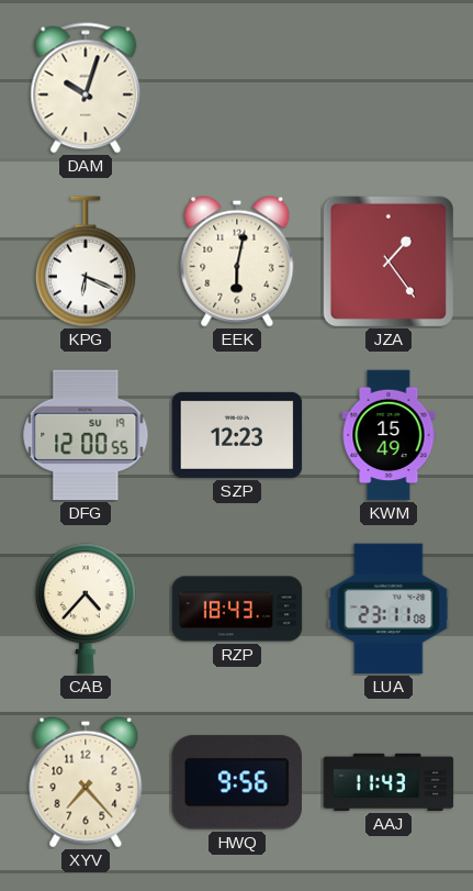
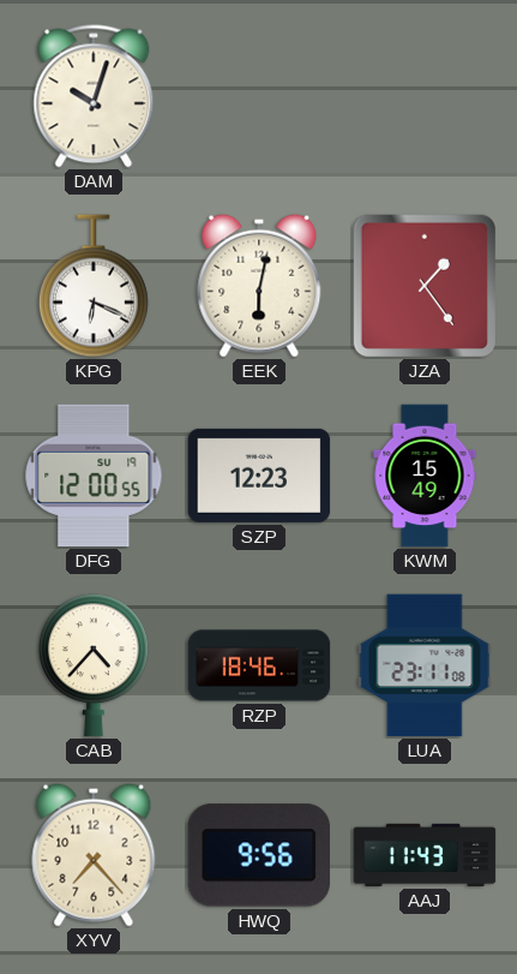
RZP: 18:43 -> 18:46 (259, 665)
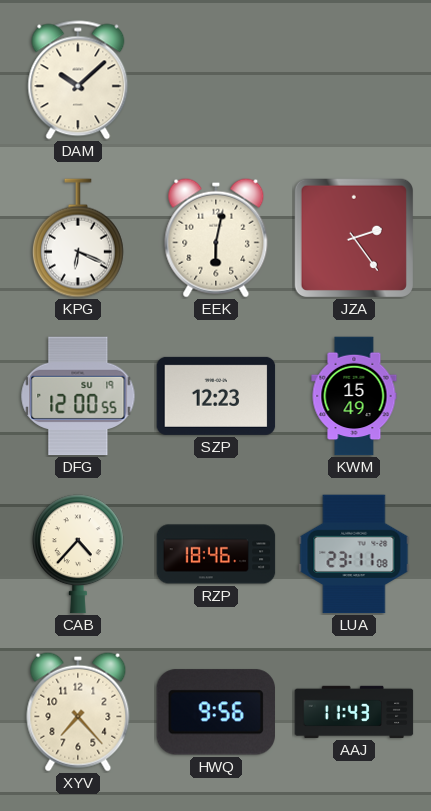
DAM: 10:03 -> 10:08 (78, 80)
JZA: 1:24 -> 2:24 (354, 238)
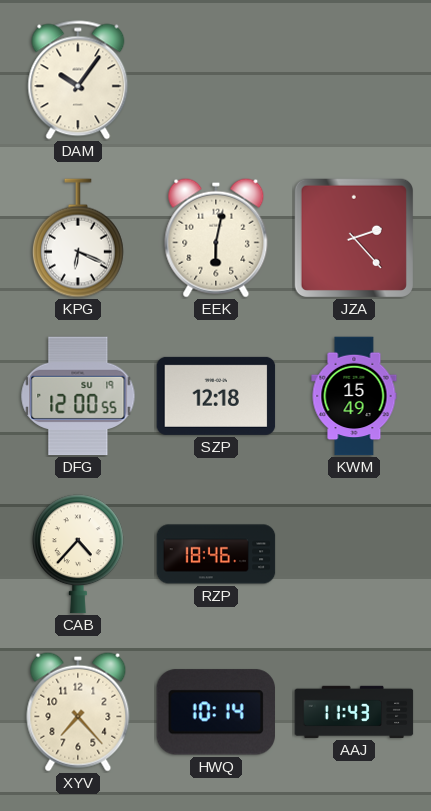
DAM: 10:08 -> 10:06 (78, 80)
JZA: 2:24 -> 2:23 (354, 238)
SZP: 12:23 -> 12:18 (216, 396)
LUA: 23:11 -> none (354, 554)
HWQ: 9:56 -> 10:14 (215, 712)
